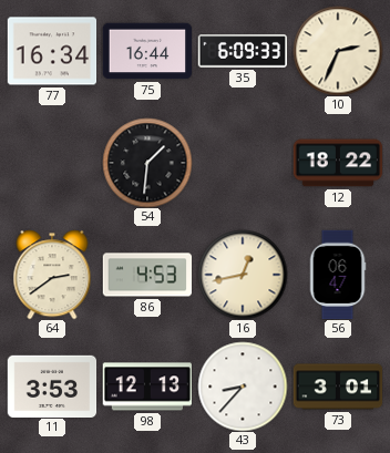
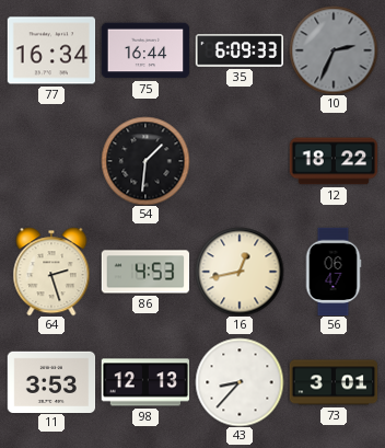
10 dial: cream -> grey (334, 50)
64: 2:39 -> 2:27 (51, 272)
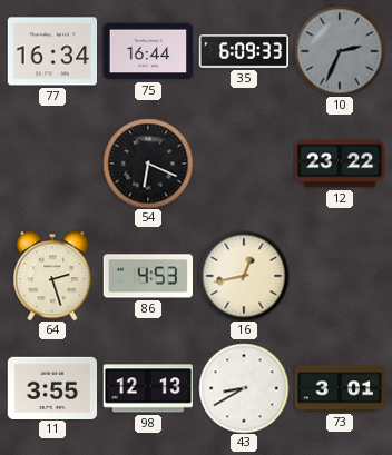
54: 1:31 -> 6:19 (148, 164)
12: 18:22 -> 23:22 (340, 164)
56: 06:47 -> none (334, 272)
11: 3:53 -> 3:55 (52, 387)
43: 8:37 -> 8:40 (244, 388)
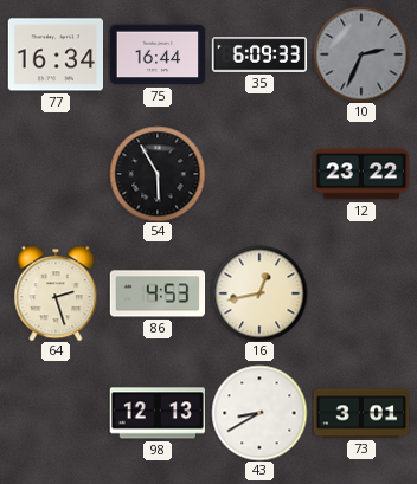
54: 6:19 -> 5:55 (158, 174)
11: 3:55 -> none (52, 387)
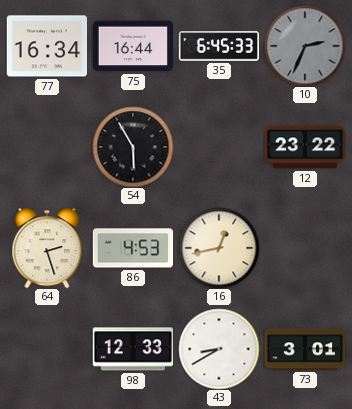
35: 6:09 -> 6:45 (219, 46)
98: 12:13 -> 12:33 (132, 349)
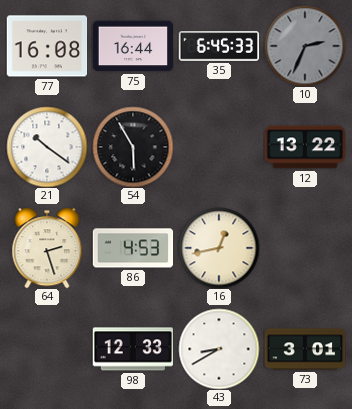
77: 16:34 -> 16:08 (47, 46)
21: none -> 10:21 (47, 147)
12: 23:22 -> 13:22 (305, 147)
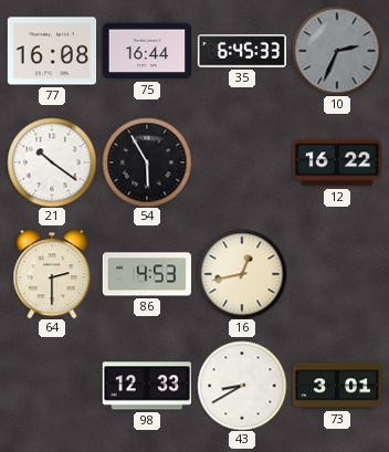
12: 13:22 -> 16:22 (337, 162)
64: 2:27 -> 2:30 (52, 274)
